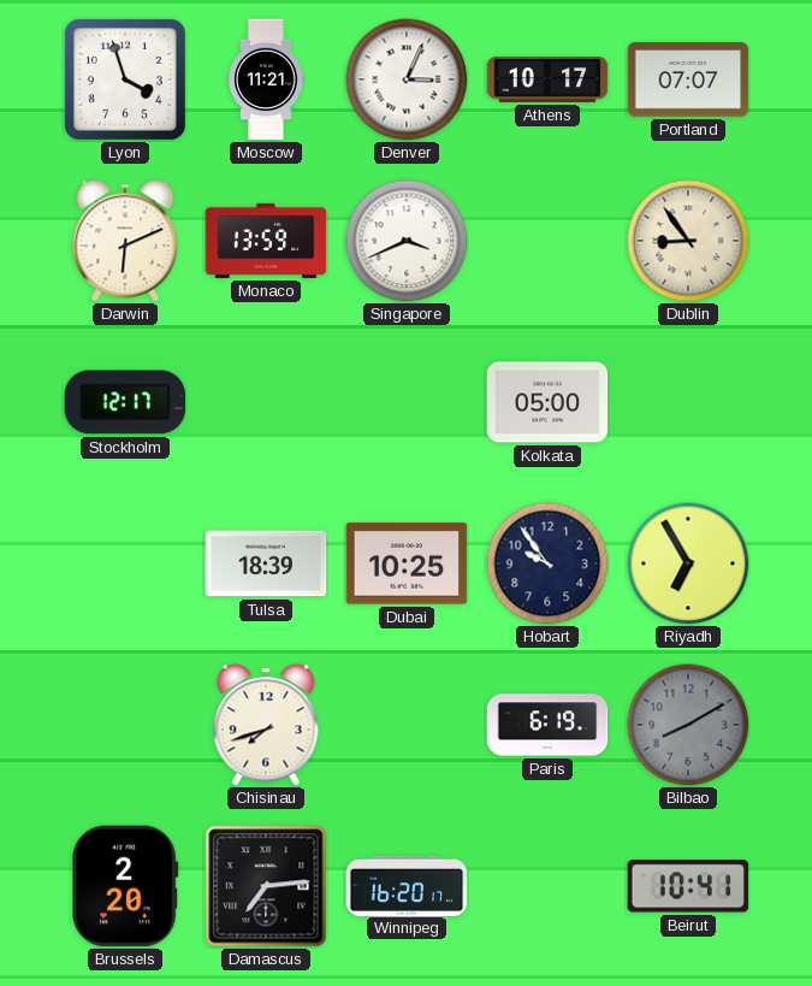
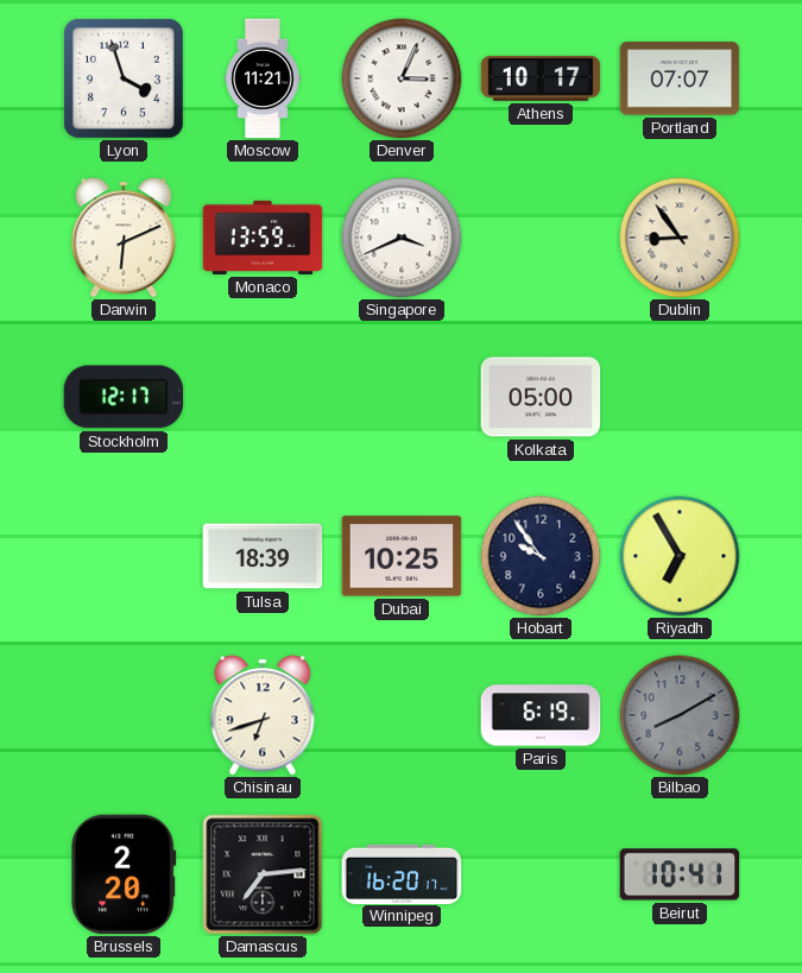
Chisinau: 7:42 -> 6:42 (263, 715)
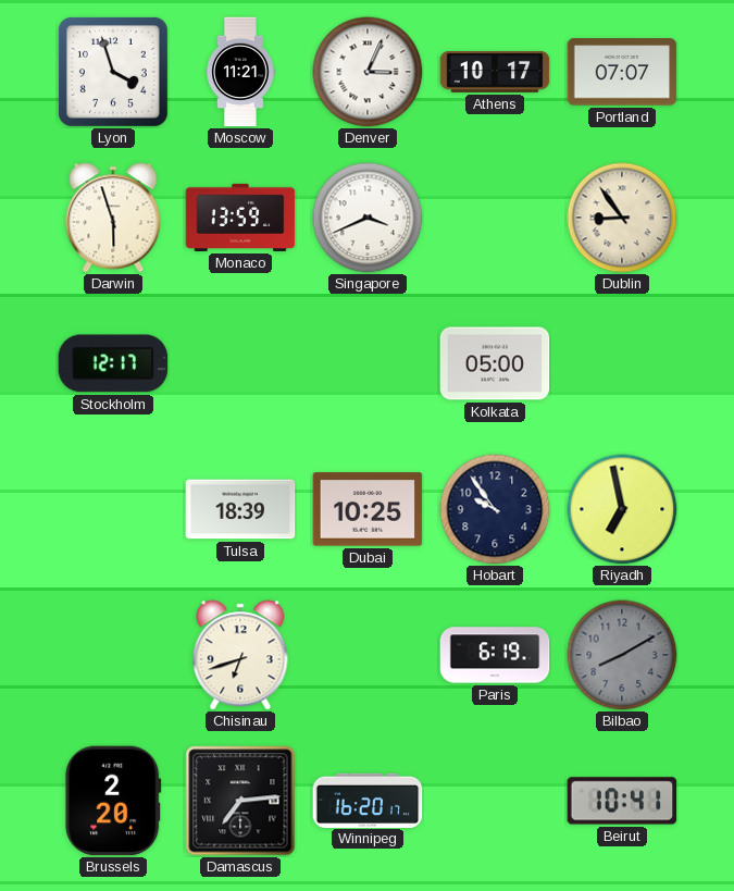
Darwin: 6:11 -> 5:57 (113, 218)
Riyadh: 6:55 -> 6:58 (622, 509)
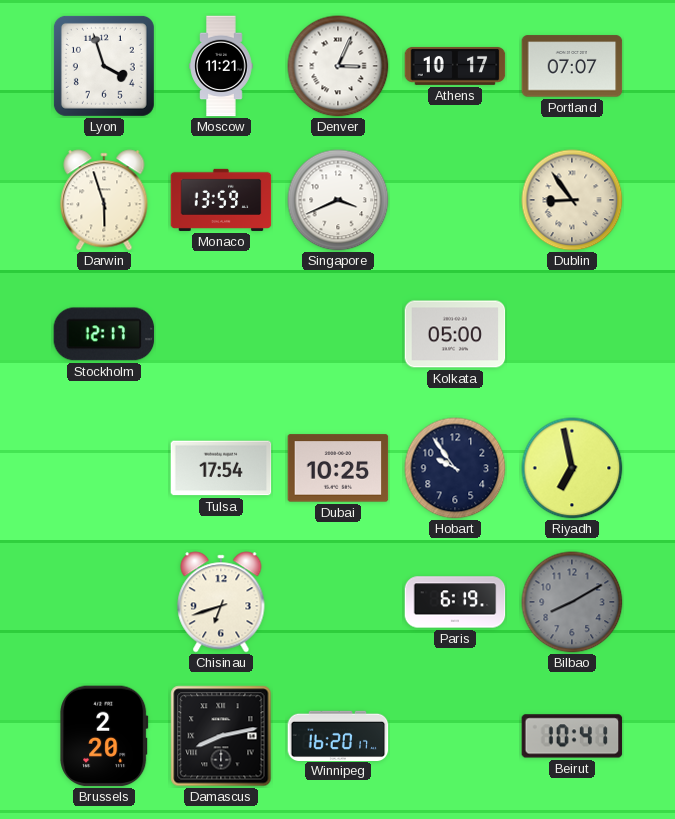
Tulsa: 18:39 -> 17:54 (221, 468)
Damascus: 7:14 -> 8:13 (221, 736)
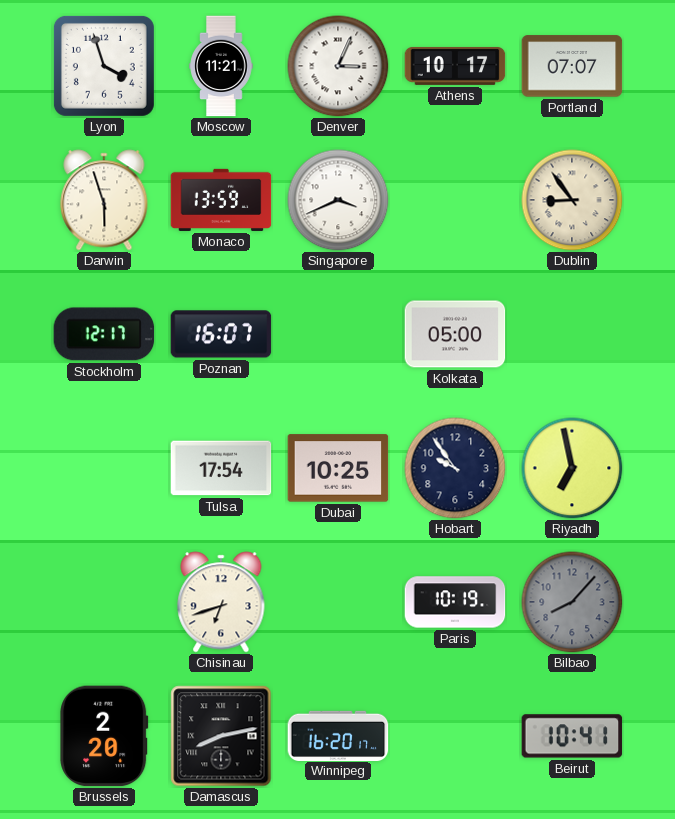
Poznan: none -> 16:07 (221, 334)
Paris: 6:19 -> 10:19 (455, 602)
Bilbao: 8:10 -> 8:07 (572, 602)
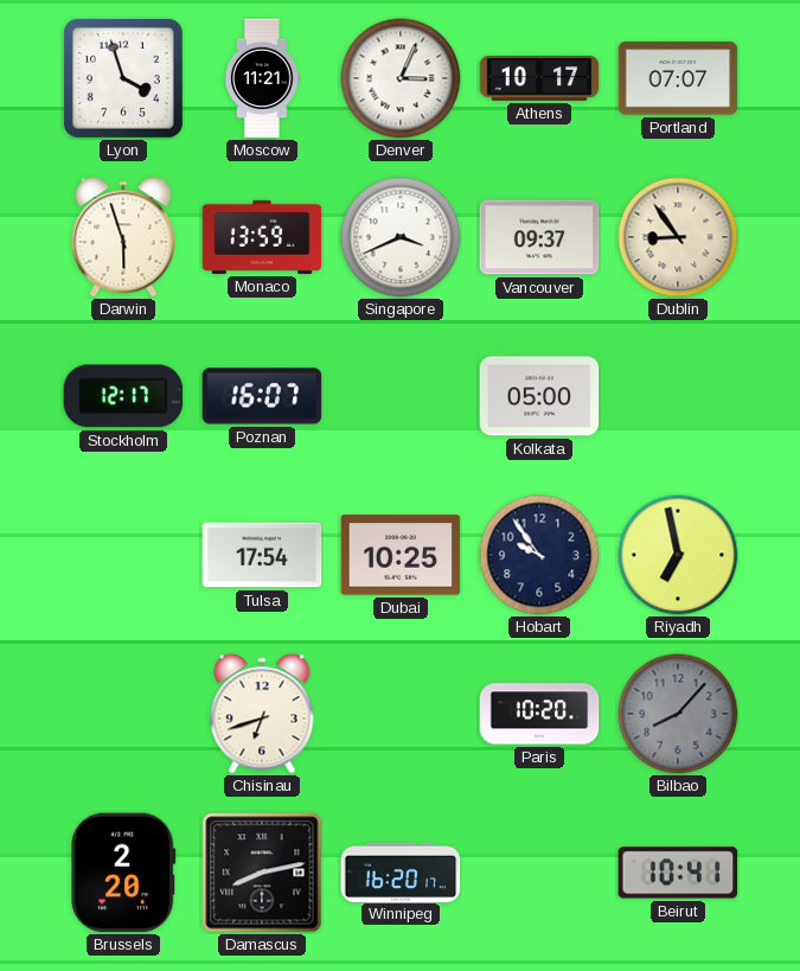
Vancouver: none -> 09:37 (539, 237)
Paris: 10:19 -> 10:20 (539, 714)
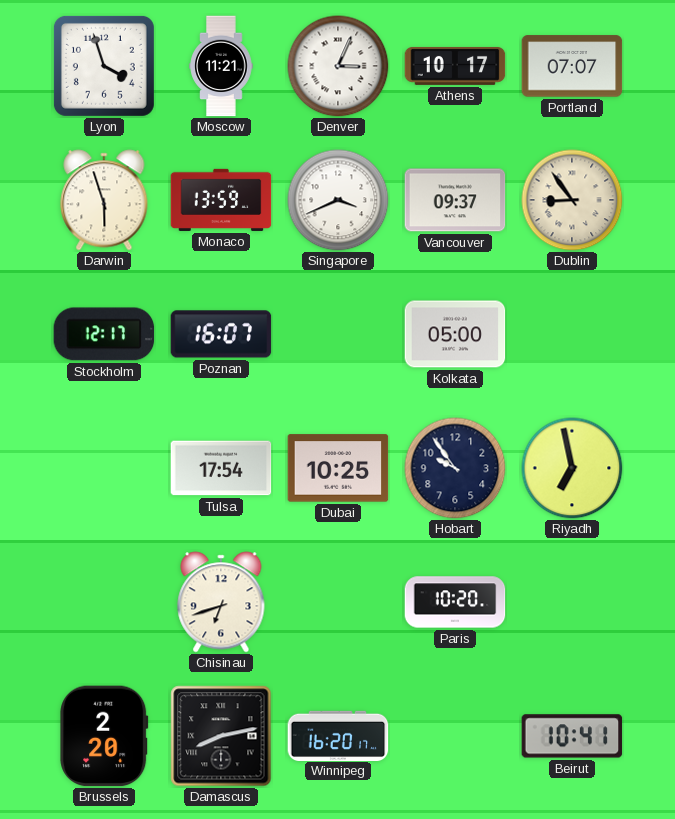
Bilbao: 8:07 -> none (678, 714)
